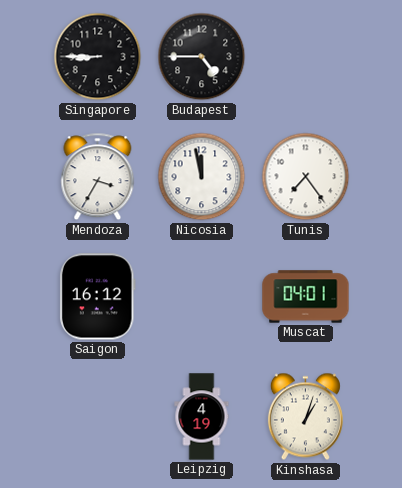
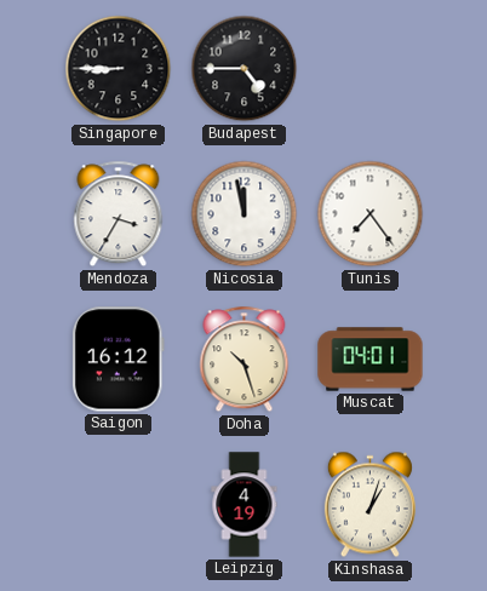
Doha: none -> 10:27 (245, 360)
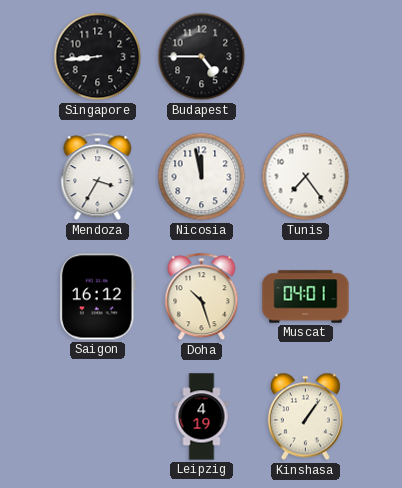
Singapore: 8:45 -> 8:44 (98, 57)
Kinshasa: 1:03 -> 1:06 (305, 417)
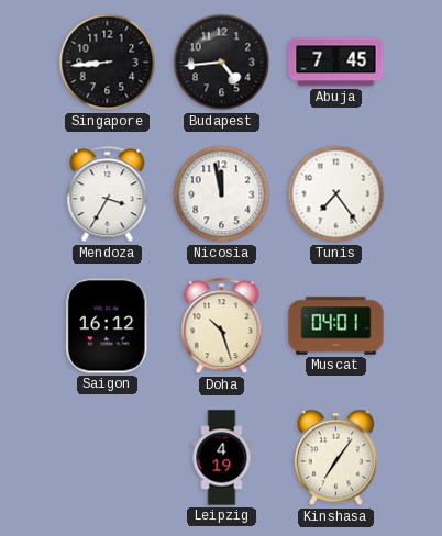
Budapest: 4:45 -> 4:44 (222, 63)
Abuja: none -> 7:45 (336, 63)
Kinshasa: 1:06 -> 7:06 (335, 458)
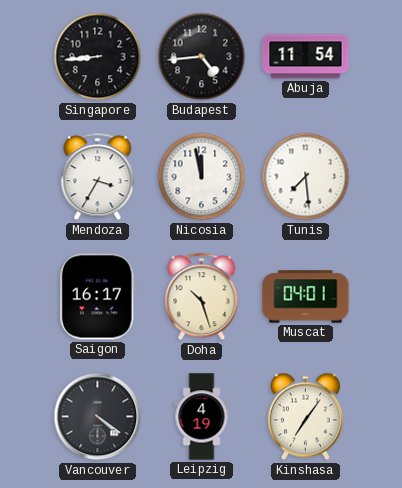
Abuja: 7:45 -> 11:54 (306, 57)
Tunis: 7:24 -> 7:29 (306, 177)
Saigon: 16:12 -> 16:17 (98, 297)
Vancouver: none -> 4:21 (98, 417)
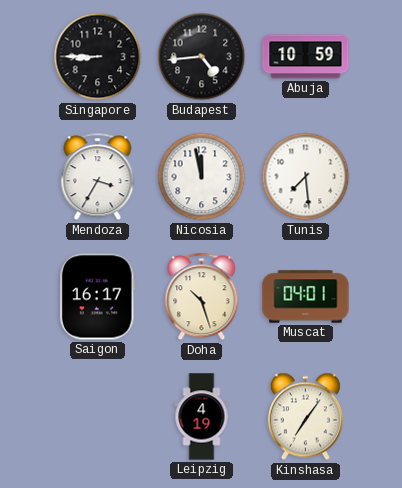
Singapore: 8:44 -> 8:45 (98, 57)
Abuja: 11:54 -> 10:59 (306, 57)
Vancouver: 4:21 -> none (98, 417)
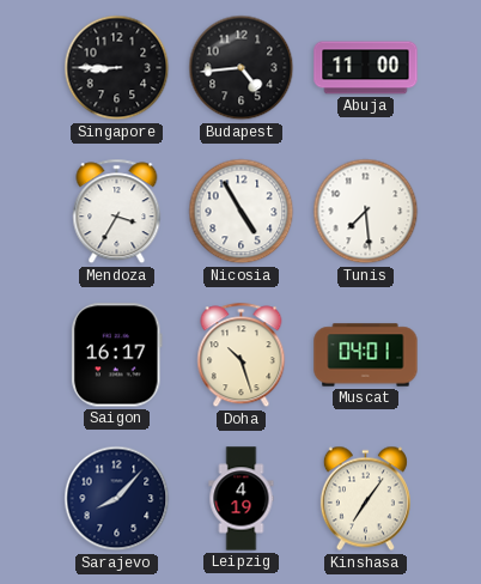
Abuja: 10:59 -> 11:00 (366, 68)
Nicosia: 11:58 -> 4:55 (242, 212)
Sarajevo: none -> 8:07 (117, 499)
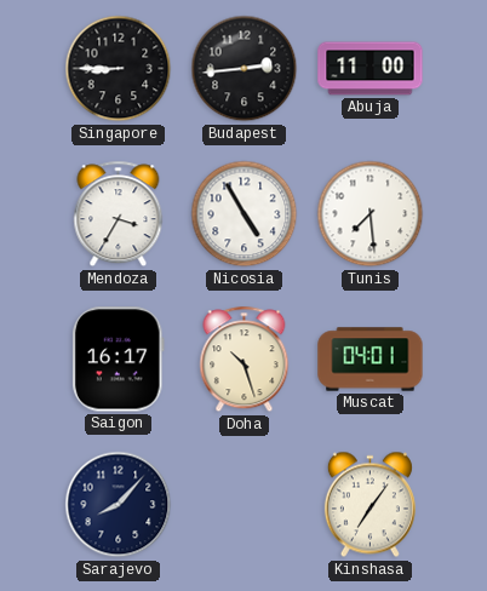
Budapest: 4:44 -> 2:44 (245, 69)
Leipzig: 4:19 -> none (242, 499)
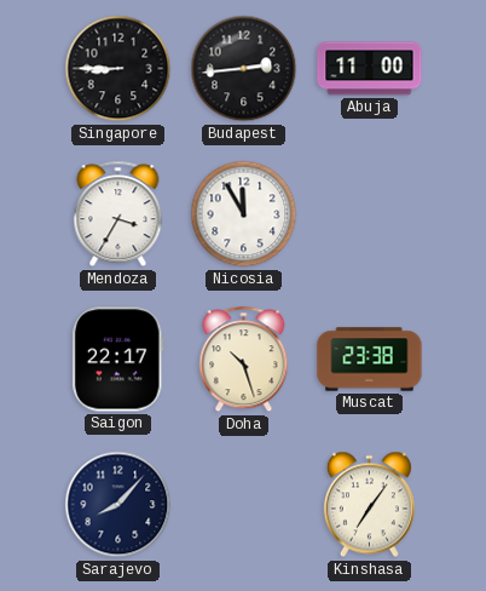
Nicosia: 4:55 -> 11:55 (244, 214)
Tunis: 7:29 -> none (371, 214)
Saigon: 16:17 -> 22:17 (118, 360)
Muscat: 04:01 -> 23:38 (370, 360)
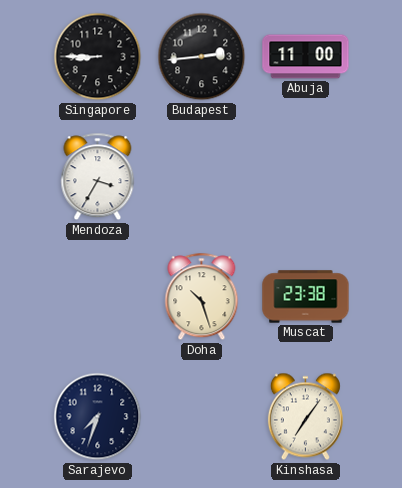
Nicosia: 11:55 -> none (244, 214)
Saigon: 22:17 -> none (118, 360)
Sarajevo: 8:07 -> 7:33 (98, 417)
